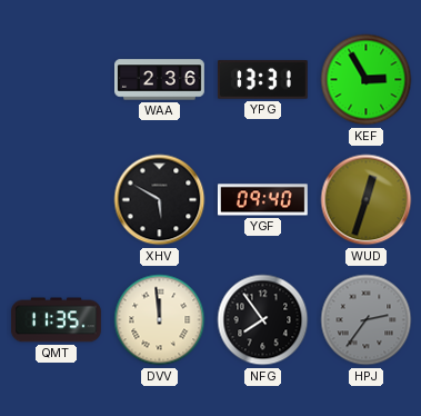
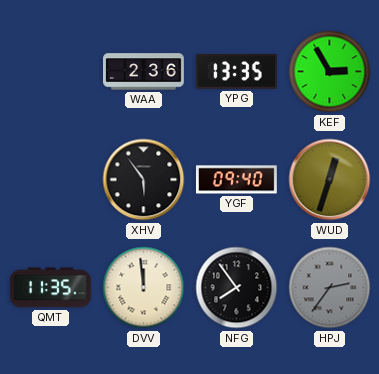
YPG: 13:31 -> 13:35 (236, 72)
XHV: 5:50 -> 5:54 (144, 180)
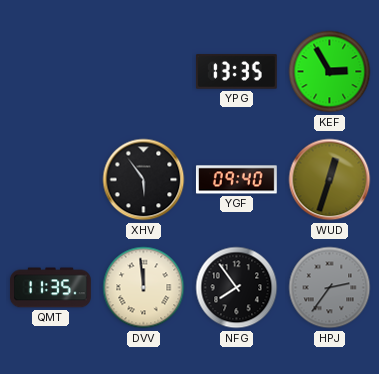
WAA: 2:36 -> none (144, 72)
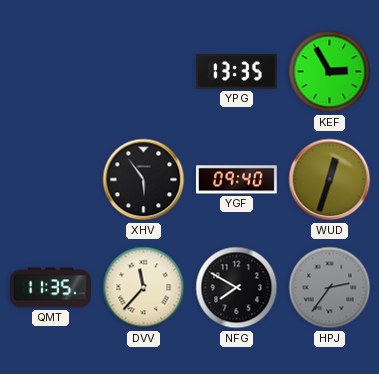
DVV: 11:59 -> 11:37 (144, 288)
NFG: 7:54 -> 7:50 (237, 288)
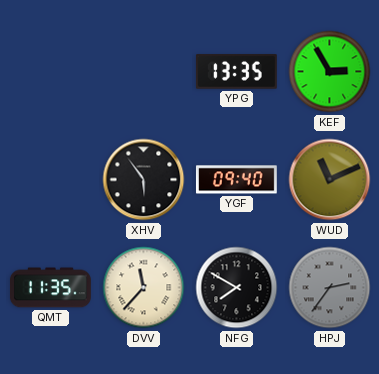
WUD: 12:33 -> 11:11 (330, 180)
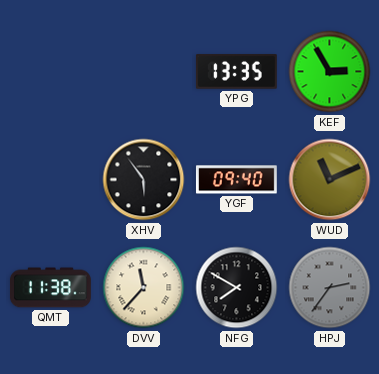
QMT: 11:35 -> 11:38 (50, 288)
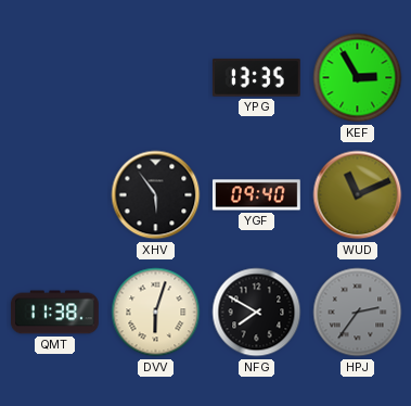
DVV: 11:37 -> 6:03 (156, 313)
